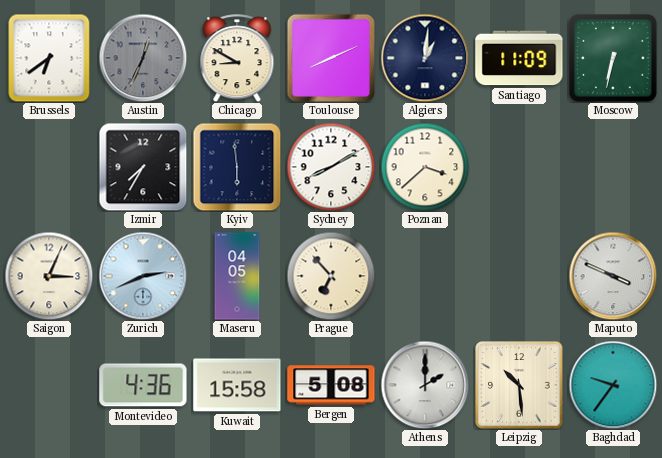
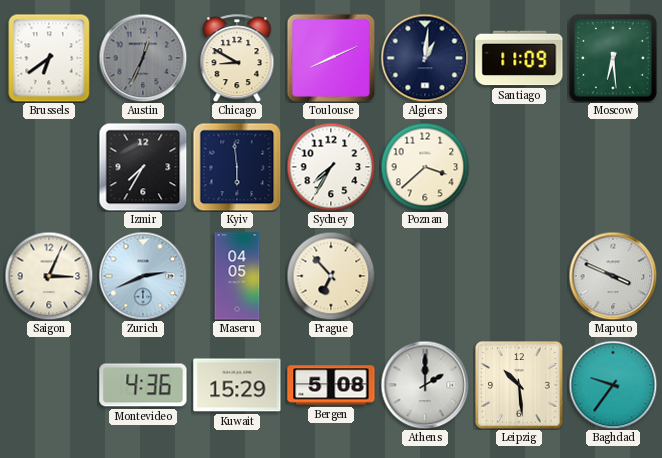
Moscow: 6:32 -> 6:29 (613, 58)
Sydney: 8:10 -> 7:35 (331, 167)
Kuwait: 15:58 -> 15:29 (237, 385)
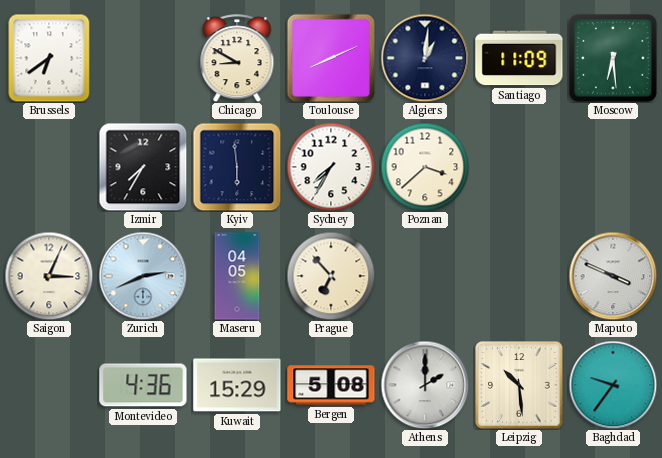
Austin: 12:34 -> none (143, 58)
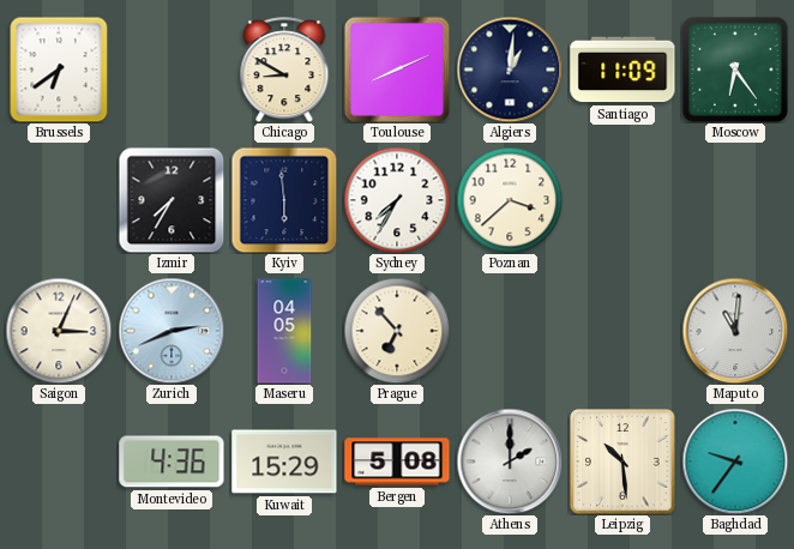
Moscow: 6:29 -> 6:24 (735, 70)
Maputo: 3:49 -> 11:01 (735, 331)
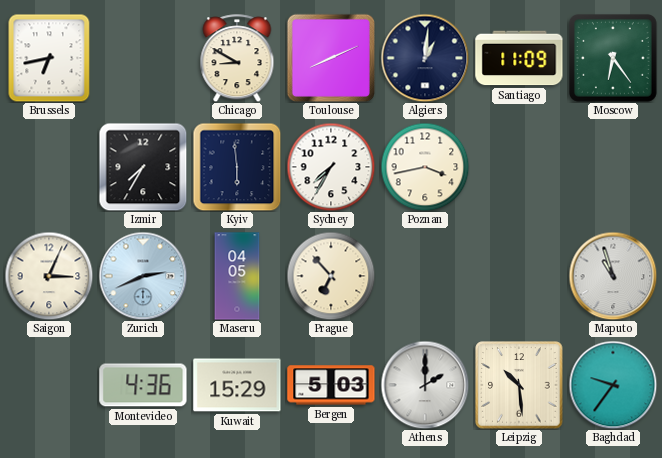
Brussels: 6:39 -> 6:43 (49, 58)
Poznan: 3:38 -> 3:43 (425, 167)
Maputo: 11:01 -> 10:57 (613, 276)
Bergen: 5:08 -> 5:03 (331, 385)
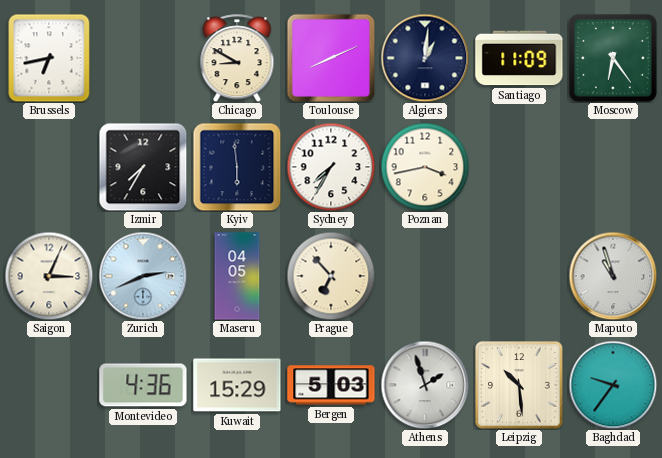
Athens: 2:00 -> 1:57 (425, 385)
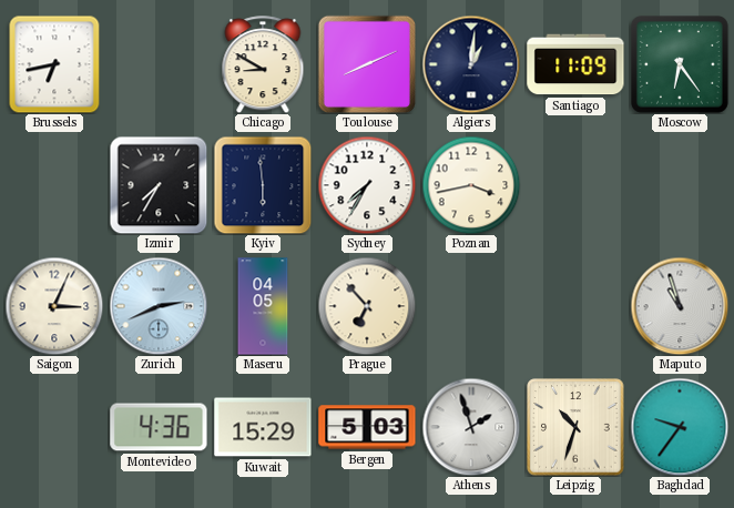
Leipzig: 10:29 -> 10:33 (575, 427)
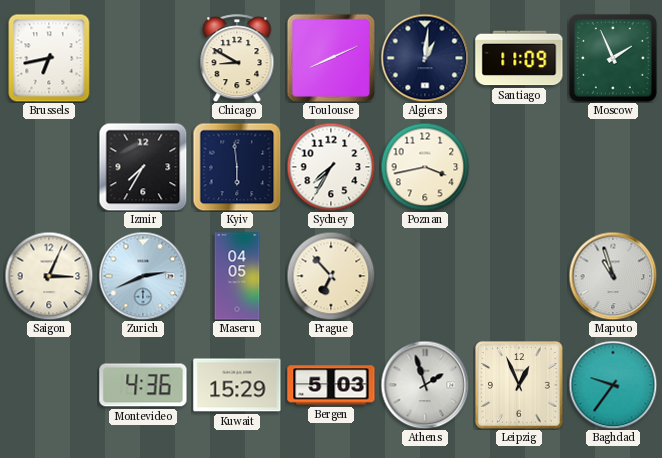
Moscow: 6:24 -> 1:56 (613, 58)
Leipzig: 10:33 -> 12:56 (519, 385)
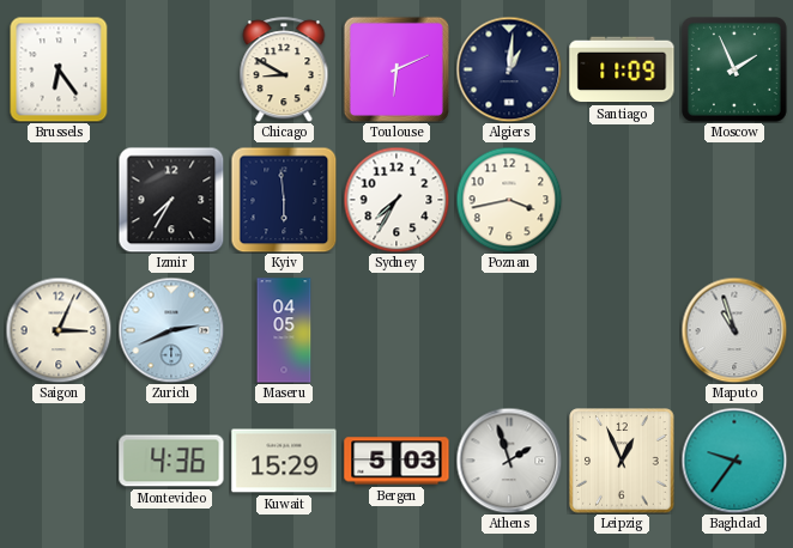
Brussels: 6:43 -> 6:24 (59, 69)
Toulouse: 8:11 -> 6:11 (396, 69)
Prague: 6:53 -> none (331, 276)
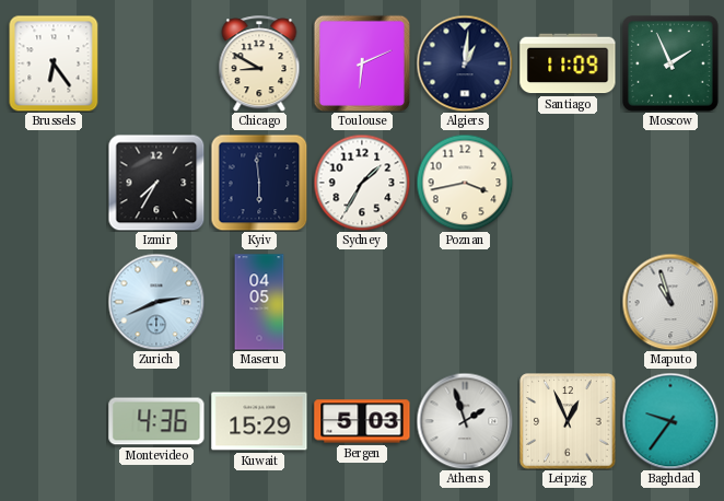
Sydney: 7:35 -> 1:35 (362, 183)
Saigon: 3:04 -> none (59, 330)
